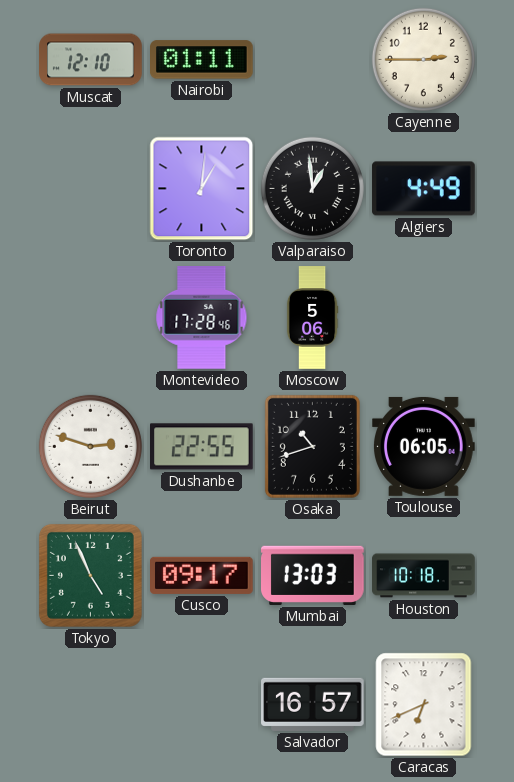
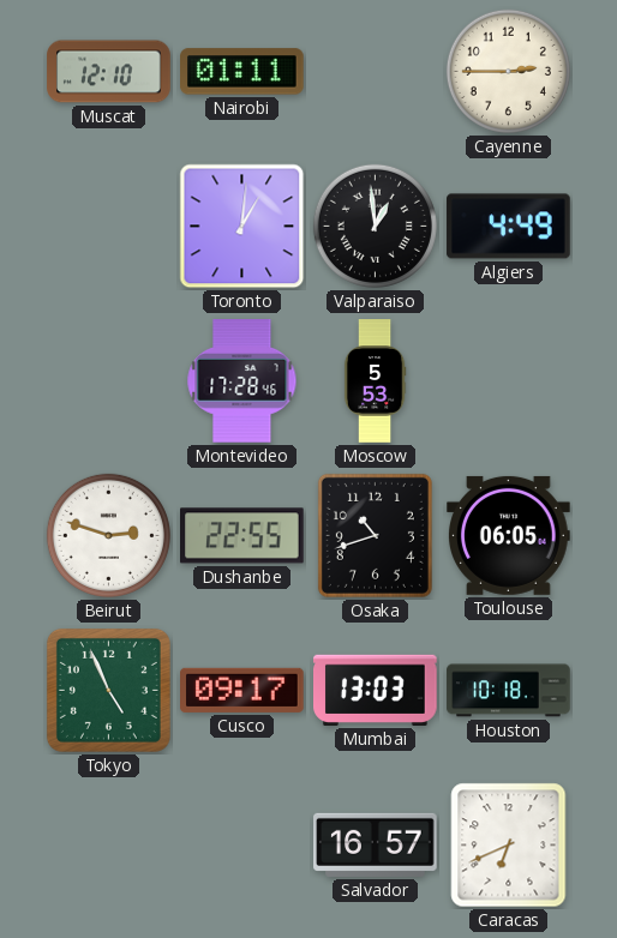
Moscow: 5:06 -> 5:53 (375, 381)
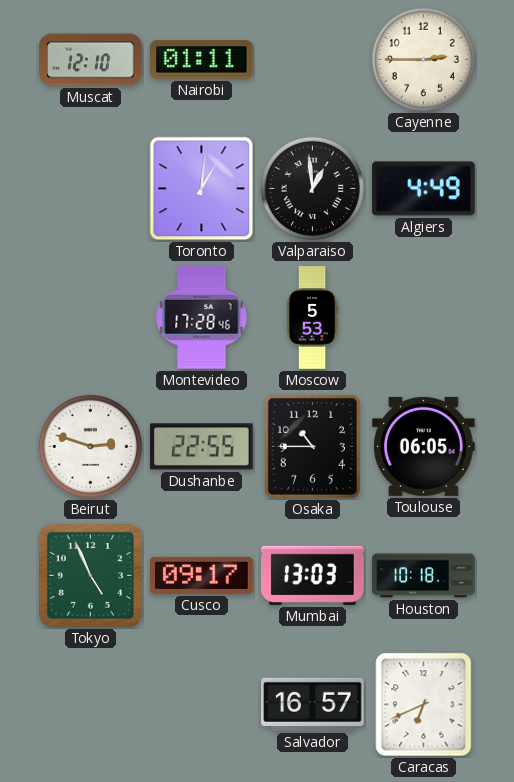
Osaka: 10:42 -> 10:45 (312, 446)
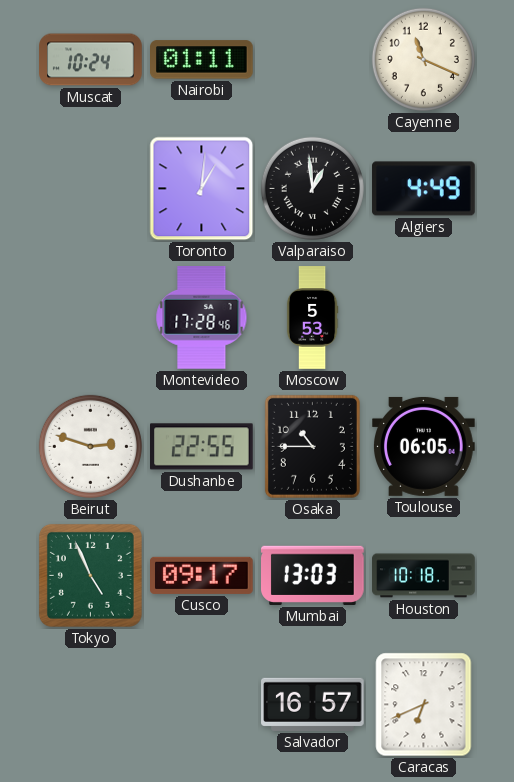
Muscat: 12:10 -> 10:24 (91, 60)
Cayenne: 2:45 -> 11:19 (423, 59)
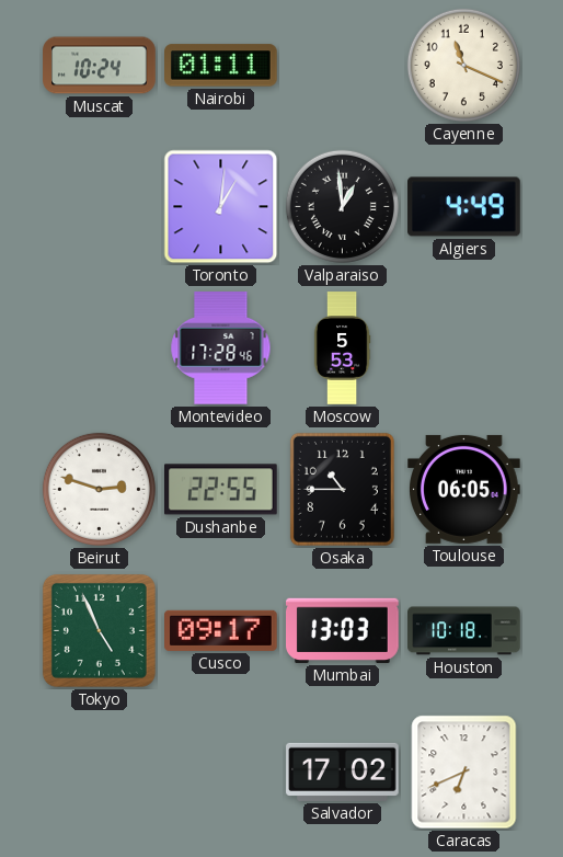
Salvador: 16:57 -> 17:02 (343, 772)
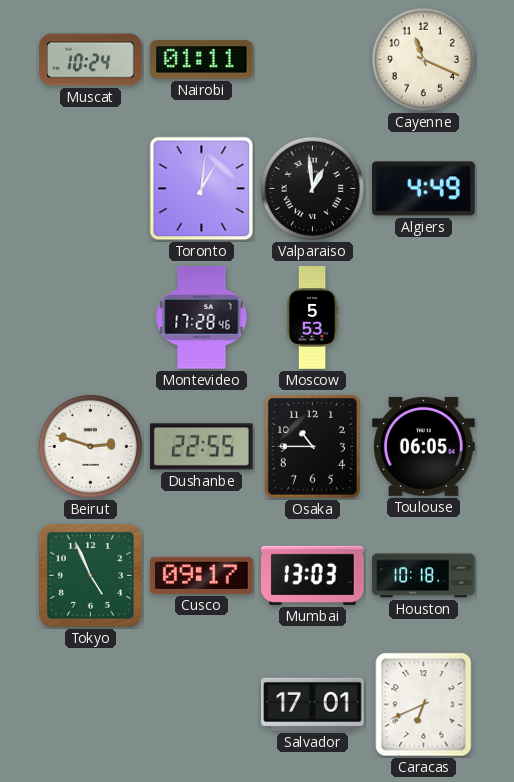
Salvador: 17:02 -> 17:01 (313, 704)
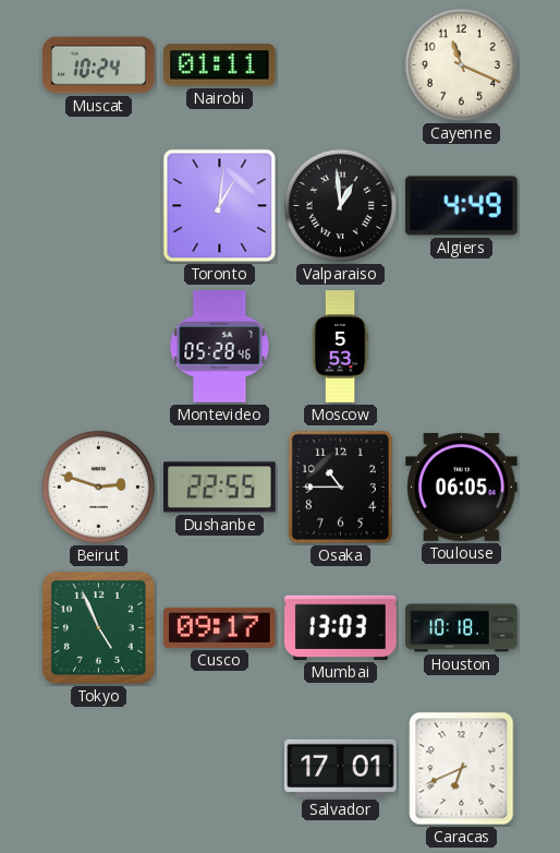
Montevideo: 17:28 -> 05:28 (220, 347)
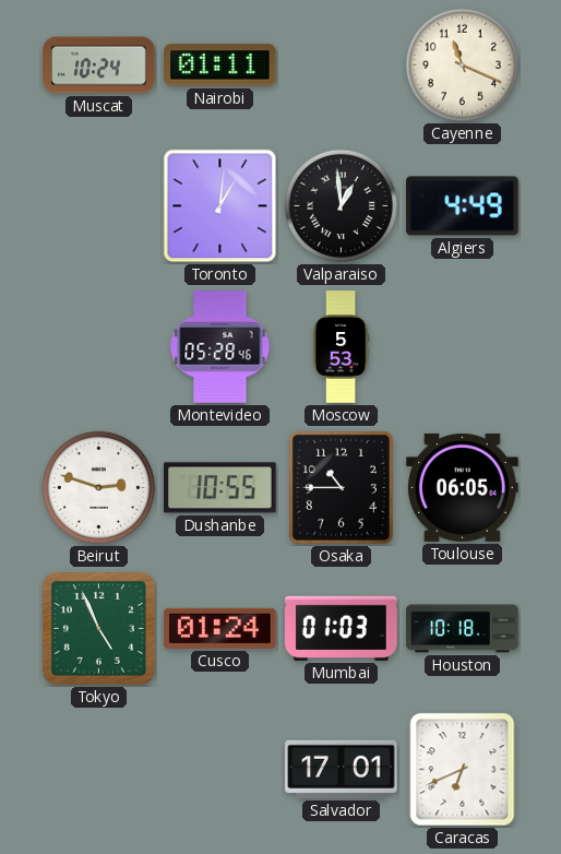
Dushanbe: 22:55 -> 10:55 (220, 488)
Cusco: 09:17 -> 01:24 (220, 628)
Mumbai: 13:03 -> 01:03 (342, 628)
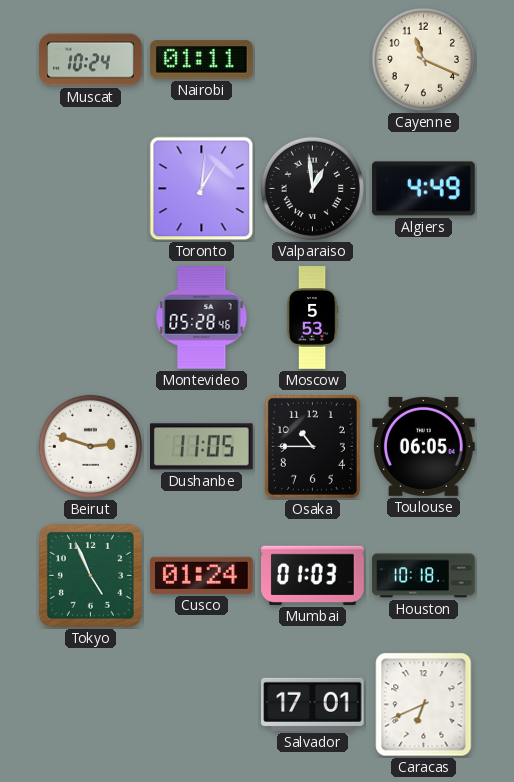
Dushanbe: 10:55 -> 11:05 (202, 447)
